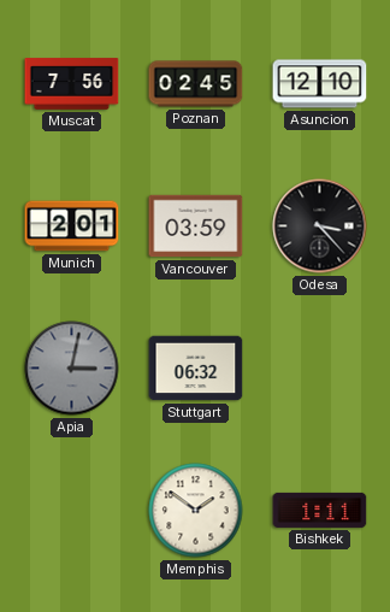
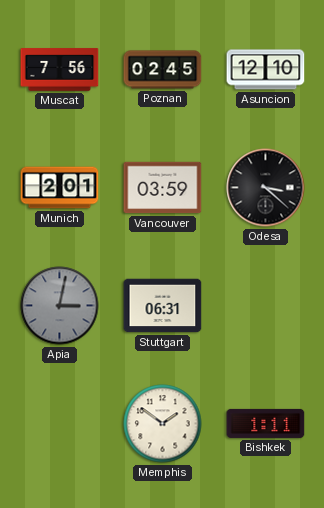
Odesa: 3:23 -> 3:22 (266, 188)
Stuttgart: 06:32 -> 06:31 (163, 306)
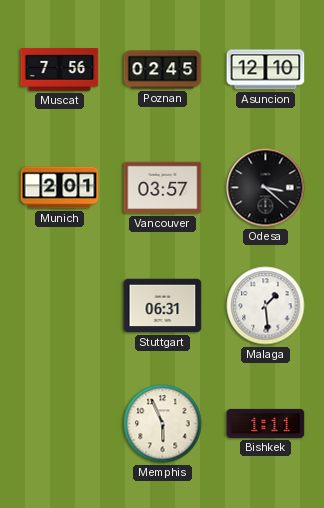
Vancouver: 03:59 -> 03:57 (163, 188)
Apia: 3:02 -> none (60, 306)
Malaga: none -> 1:29 (266, 306)
Memphis: 1:51 -> 5:56 (163, 424)
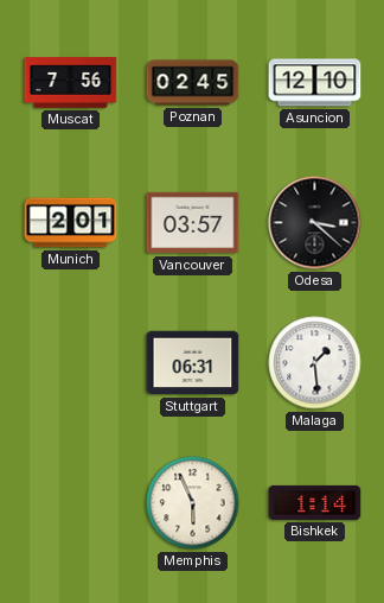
Bishkek: 1:11 -> 1:14 (315, 502)
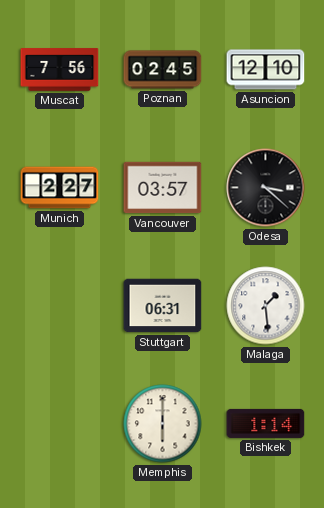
Munich: 2:01 -> 2:27 (60, 188)
Memphis: 5:56 -> 6:00 (163, 424)
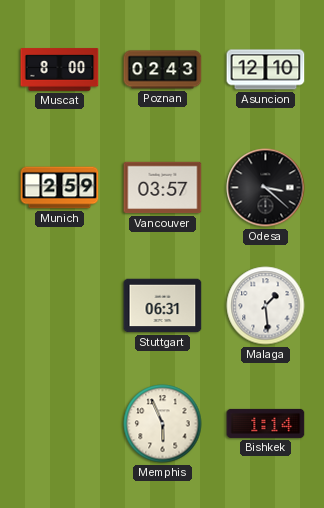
Muscat: 7:56 -> 8:00 (60, 70)
Poznan: 02:45 -> 02:43 (163, 70)
Munich: 2:27 -> 2:59 (60, 188)
Memphis: 6:00 -> 5:56 (163, 424)
